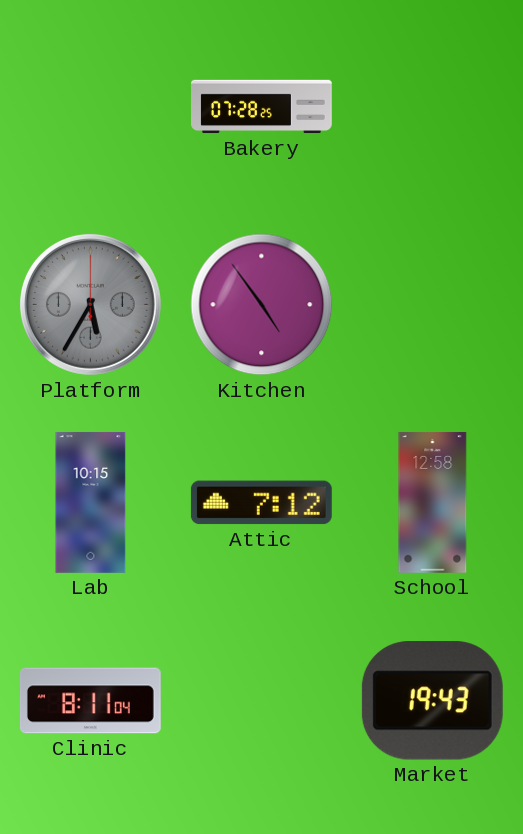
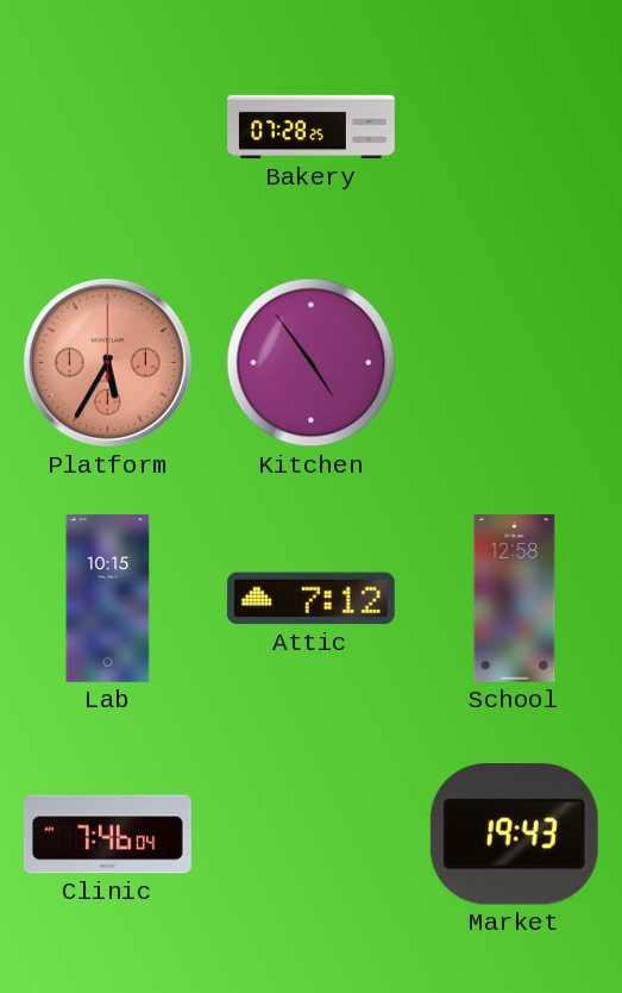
Platform dial: grey -> salmon (107, 362)
Clinic: 8:11 -> 7:46 (107, 835)
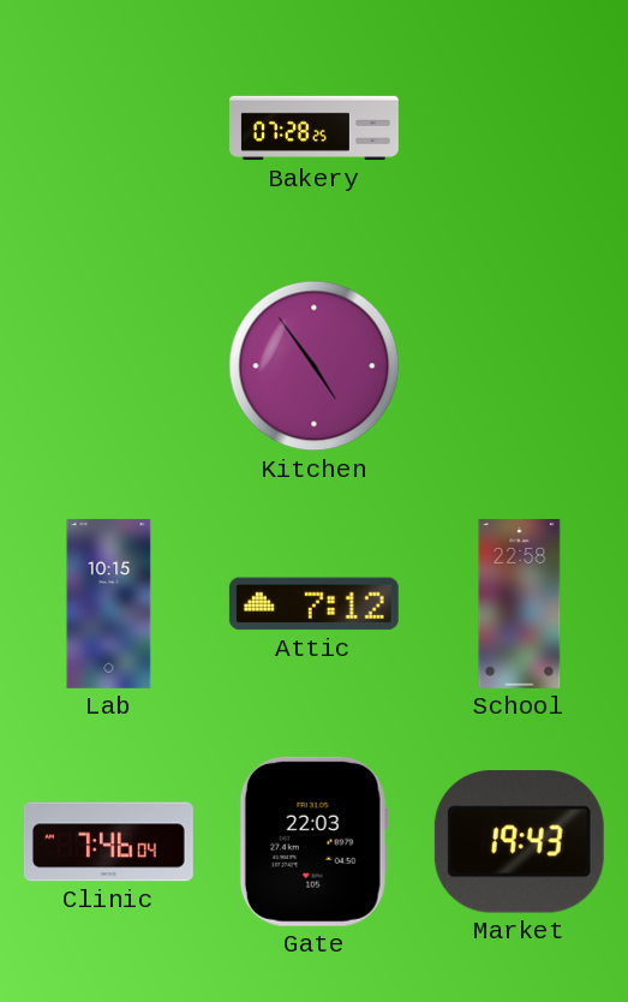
Platform: 5:35 -> none (107, 362)
School: 12:58 -> 22:58 (520, 603)
Gate: none -> 22:03 (313, 841)
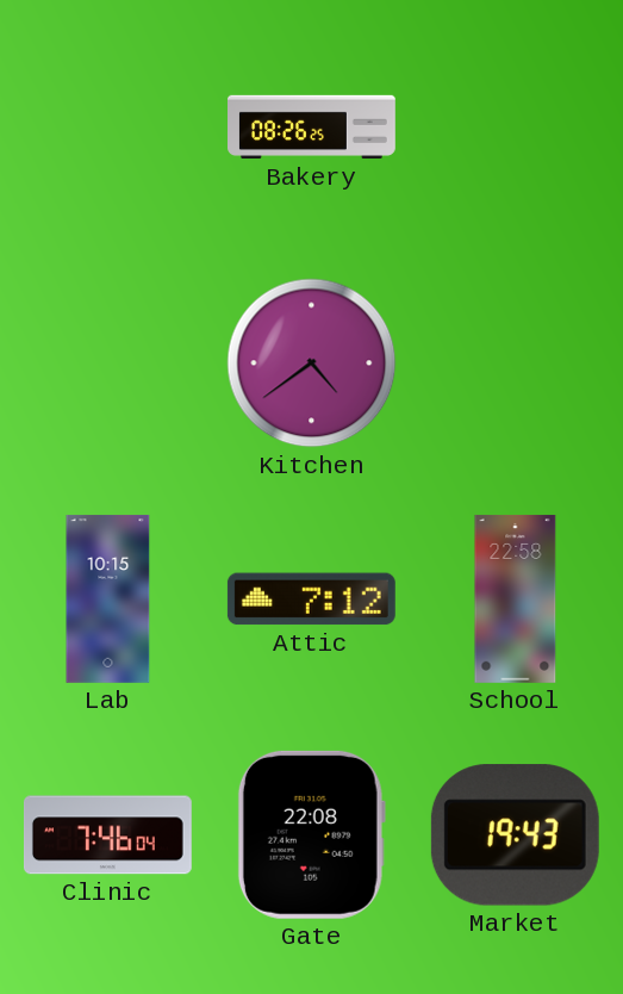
Bakery: 07:28 -> 08:26 (312, 128)
Kitchen: 4:54 -> 4:39 (312, 364)
Gate: 22:03 -> 22:08 (311, 834)
